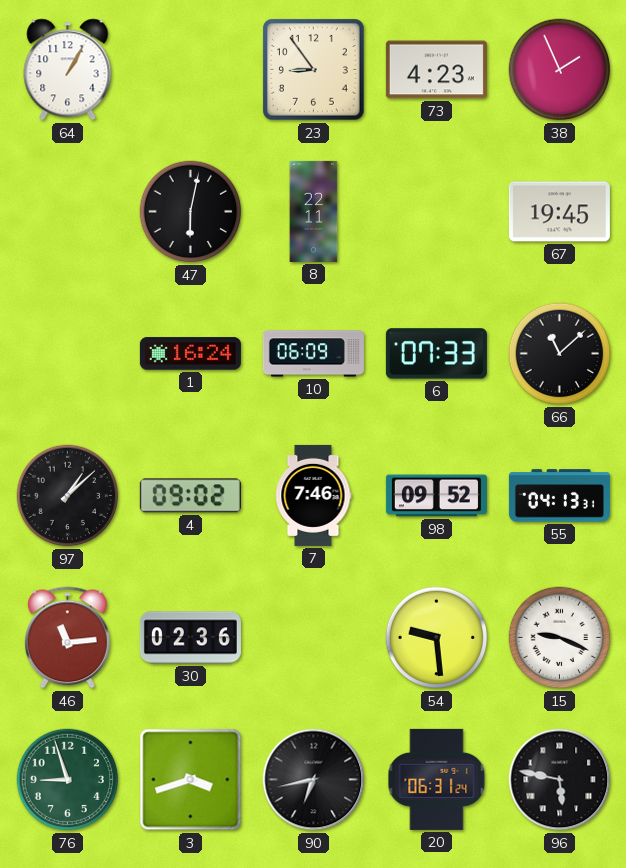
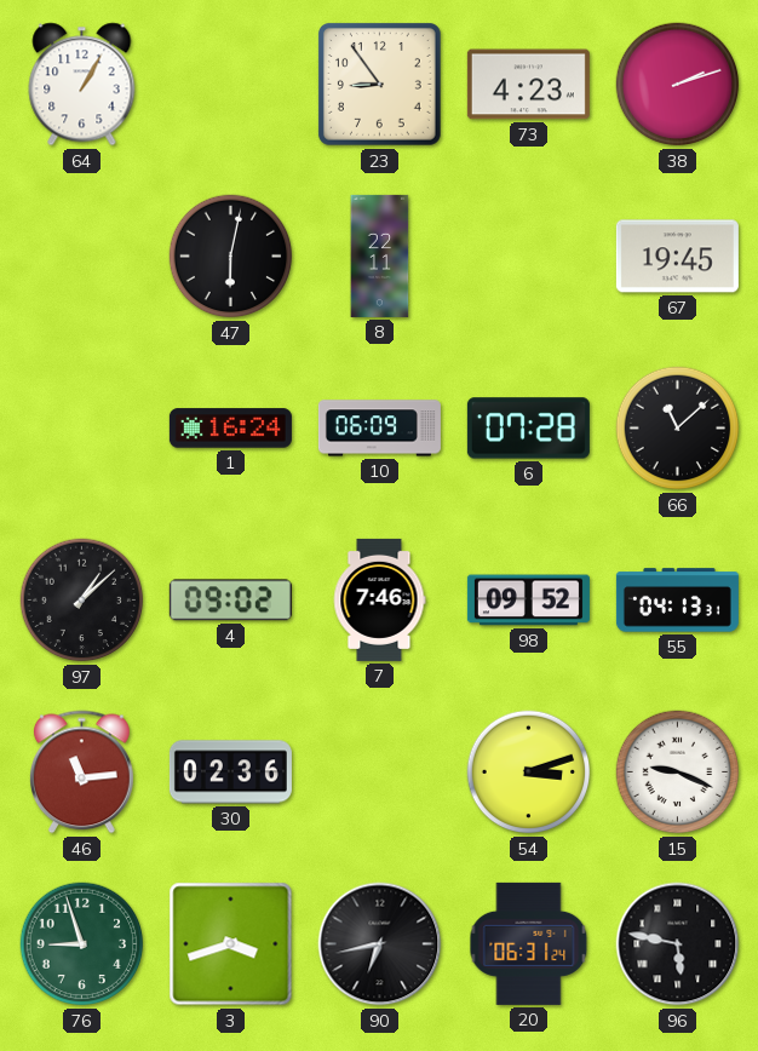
38: 1:56 -> 2:12 (678, 85)
6: 07:33 -> 07:28 (528, 429)
54: 9:29 -> 3:12 (529, 773)
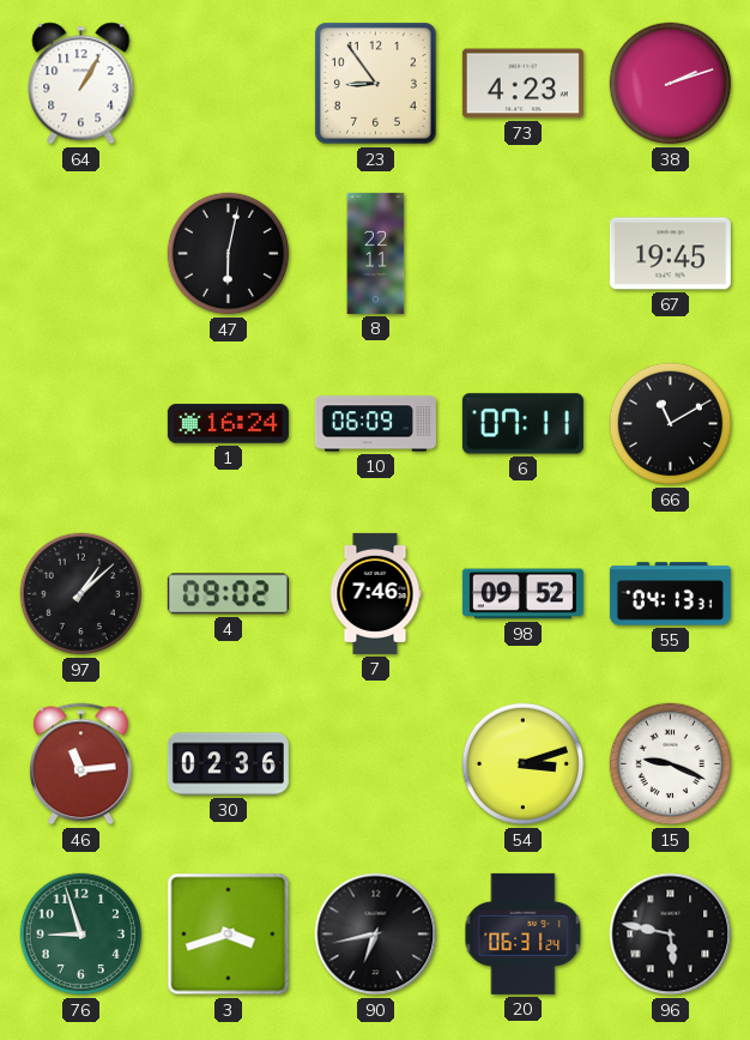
6: 07:28 -> 07:11 (522, 424)
66: 11:08 -> 11:10 (671, 424)
